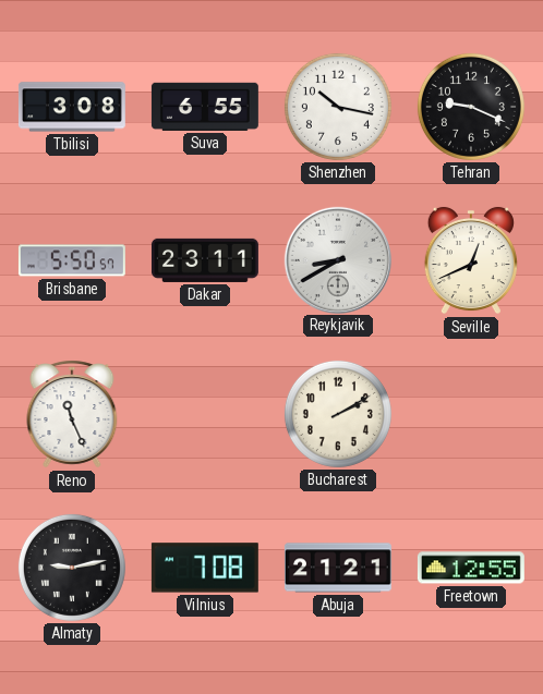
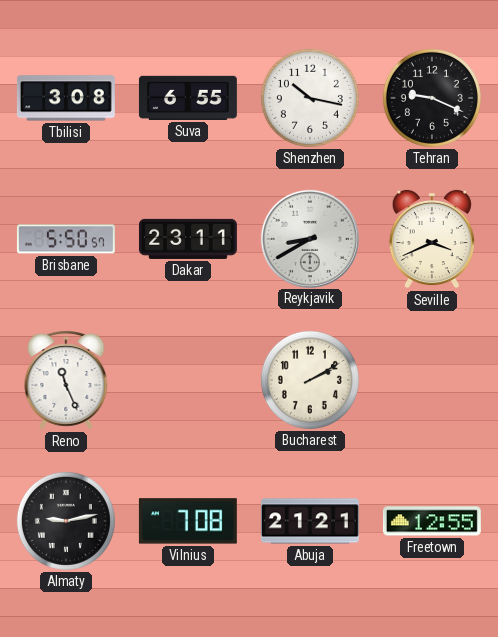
Seville: 12:41 -> 3:41 (432, 239)
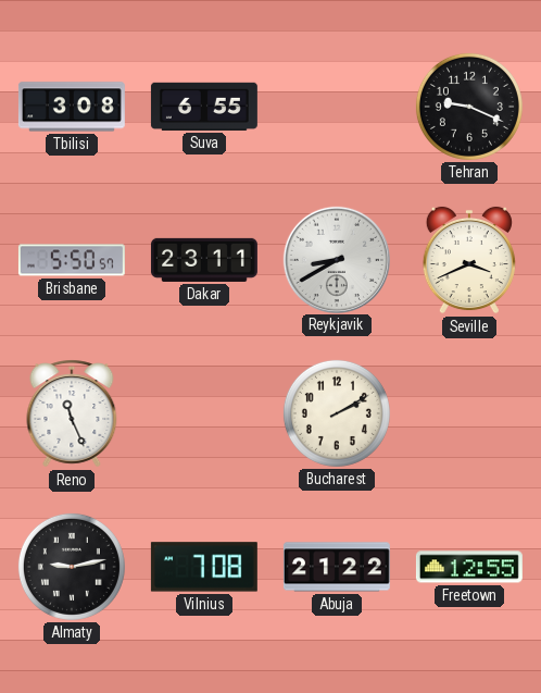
Shenzhen: 10:17 -> none (310, 98)
Abuja: 21:21 -> 21:22 (337, 567)
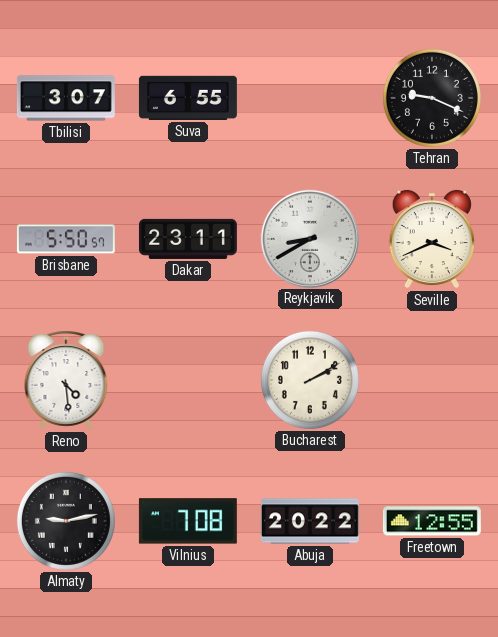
Tbilisi: 3:08 -> 3:07 (66, 98)
Reno: 11:26 -> 4:29 (66, 380)
Abuja: 21:22 -> 20:22 (310, 521)
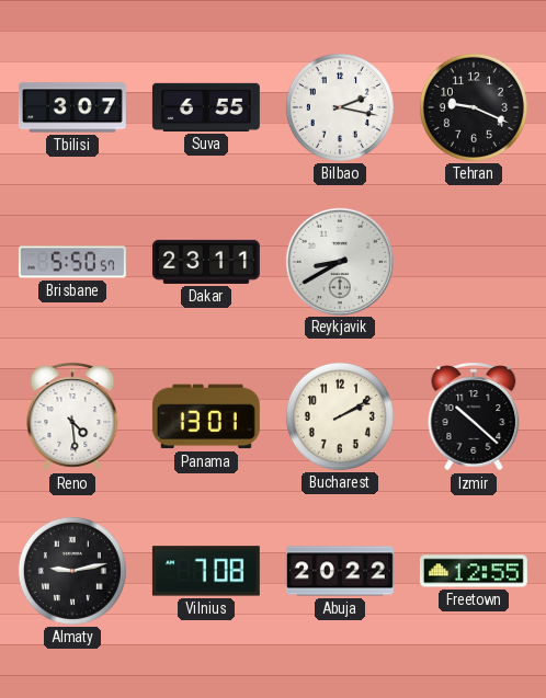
Bilbao: none -> 2:17 (340, 107)
Seville: 3:41 -> none (432, 239)
Panama: none -> 13:01 (206, 416)
Izmir: none -> 10:22 (474, 416)
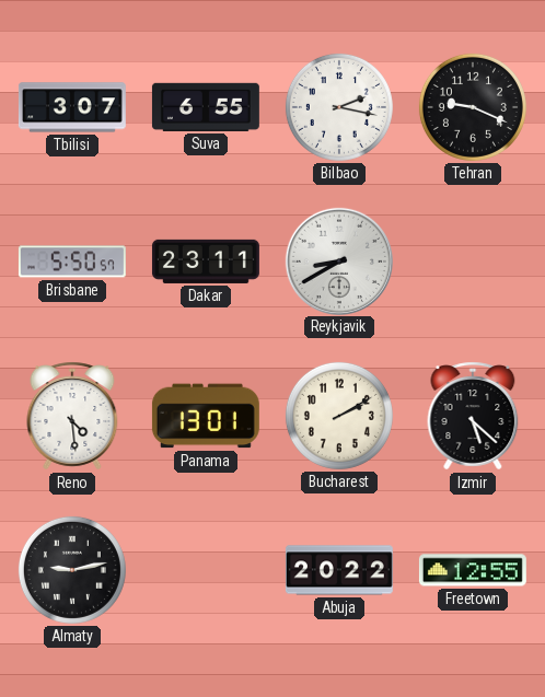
Izmir: 10:22 -> 5:22 (473, 416)
Vilnius: 7:08 -> none (206, 571)
